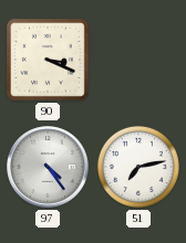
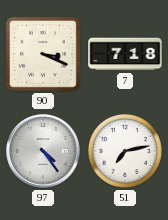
7: none -> 7:18 (125, 54)
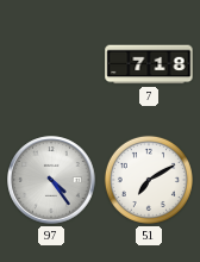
90: 3:19 -> none (43, 54)
51: 7:13 -> 7:10 (149, 180)
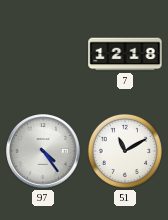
7: 7:18 -> 12:18 (125, 54)
51: 7:10 -> 11:10 (125, 151)
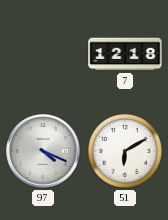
97: 4:24 -> 4:19 (43, 151)
51: 11:10 -> 6:10 (125, 151)
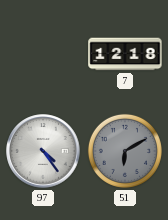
97: 4:19 -> 4:24 (43, 151)
51 dial: white -> grey (125, 151)
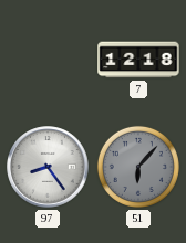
97: 4:24 -> 8:24 (48, 167)
51: 6:10 -> 6:07 (138, 167)
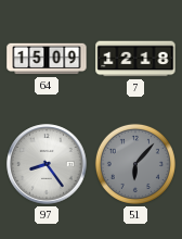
64: none -> 15:09 (47, 59)
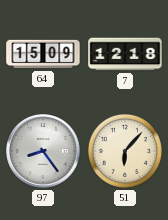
51 dial: grey -> cream (125, 151)
